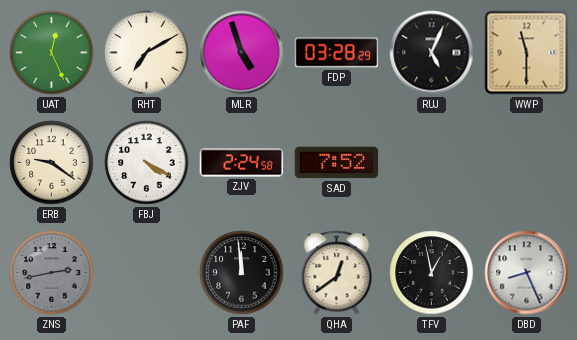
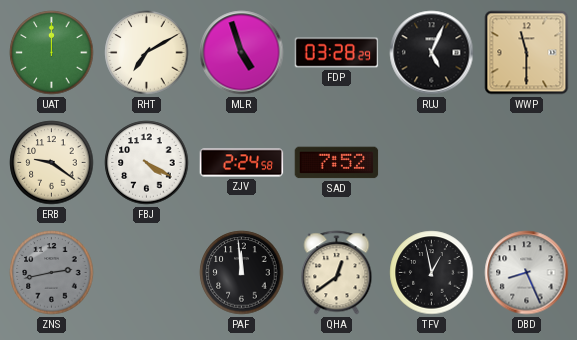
UAT: 12:26 -> 12:00 (52, 53)
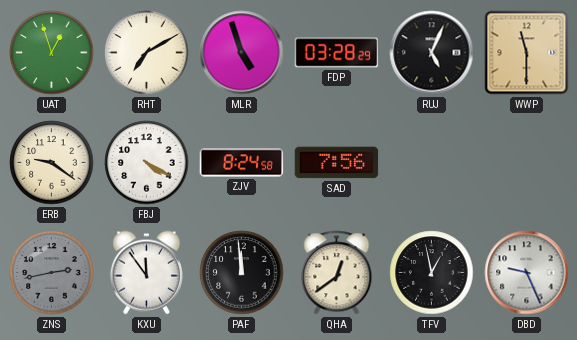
UAT: 12:00 -> 12:57 (52, 53)
ZJV: 2:24 -> 8:24 (242, 163)
SAD: 7:52 -> 7:56 (337, 163)
KXU: none -> 11:54 (146, 273)
DBD: 8:26 -> 9:26 (527, 273)
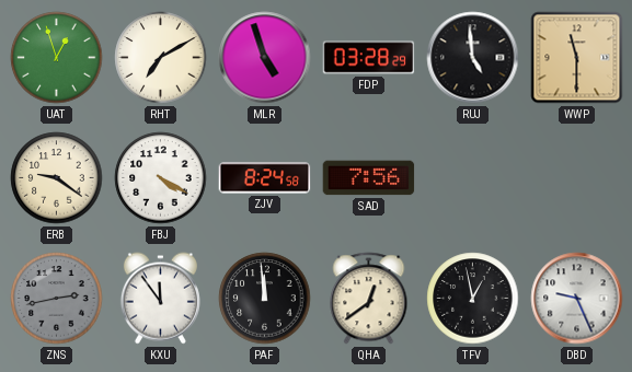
RUJ: 5:04 -> 4:59 (473, 58)
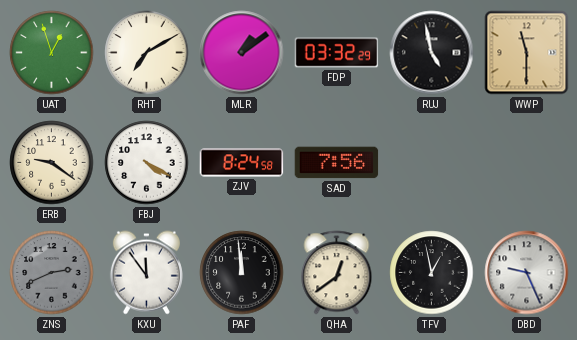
MLR: 4:57 -> 1:09 (242, 53)
FDP: 03:28 -> 03:32 (337, 53)
RUJ: 4:59 -> 4:58 (432, 53)
ZNS: 2:43 -> 2:41 (52, 273)
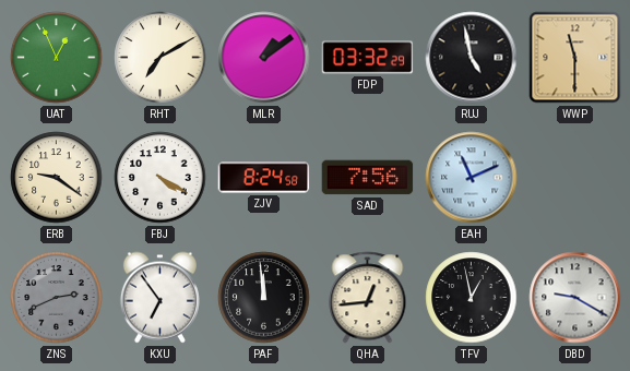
UAT: 12:57 -> 12:56 (57, 58)
EAH: none -> 11:11 (472, 178)
KXU: 11:54 -> 6:54 (159, 298)
QHA: 12:39 -> 12:44 (368, 298)
DBD: 9:26 -> 9:20 (575, 298)
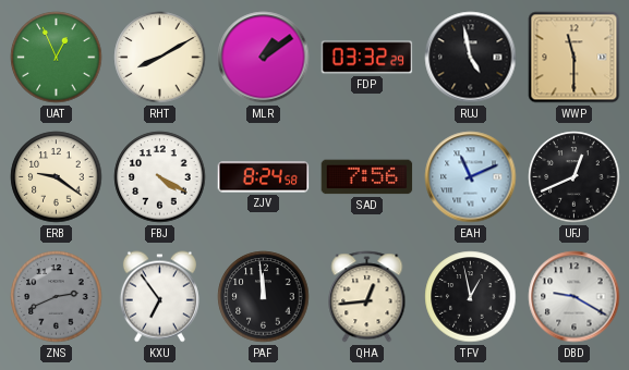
RHT: 7:10 -> 8:10 (160, 58)
UFJ: none -> 12:41 (574, 177)
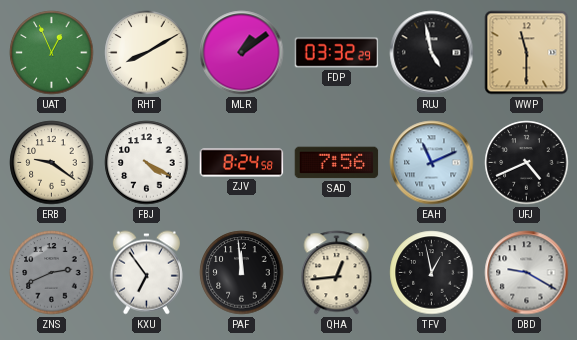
UFJ: 12:41 -> 4:41 (527, 163)
